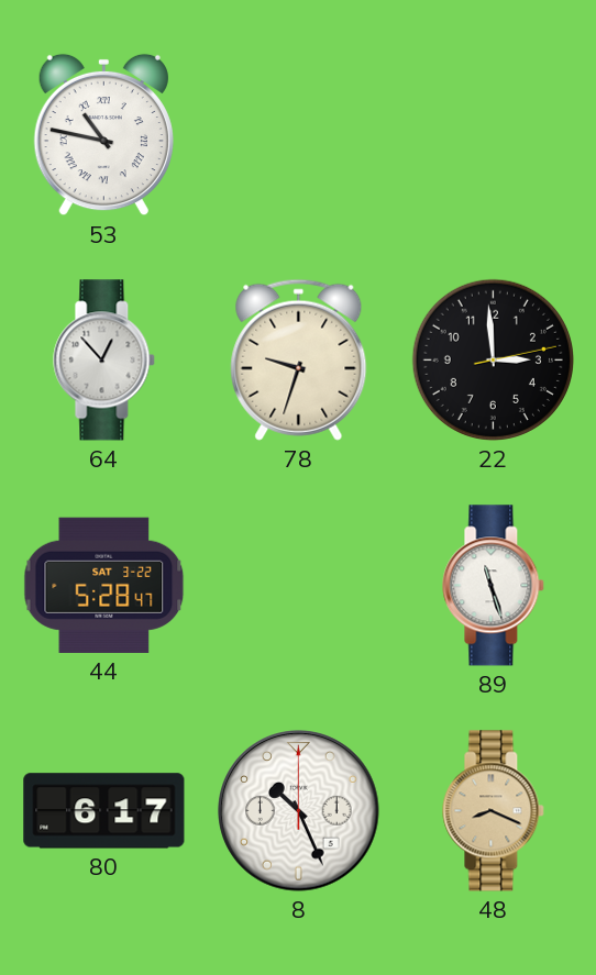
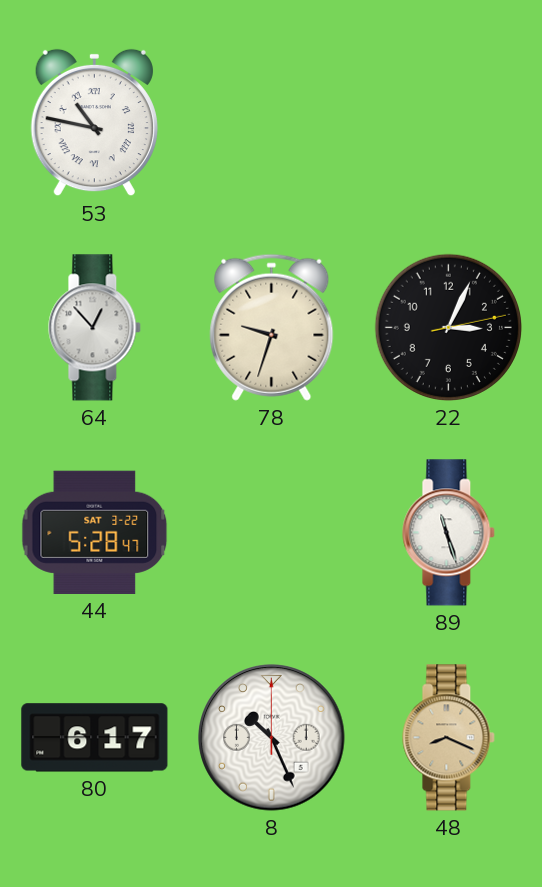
22: 2:59 -> 3:04 (448, 327)
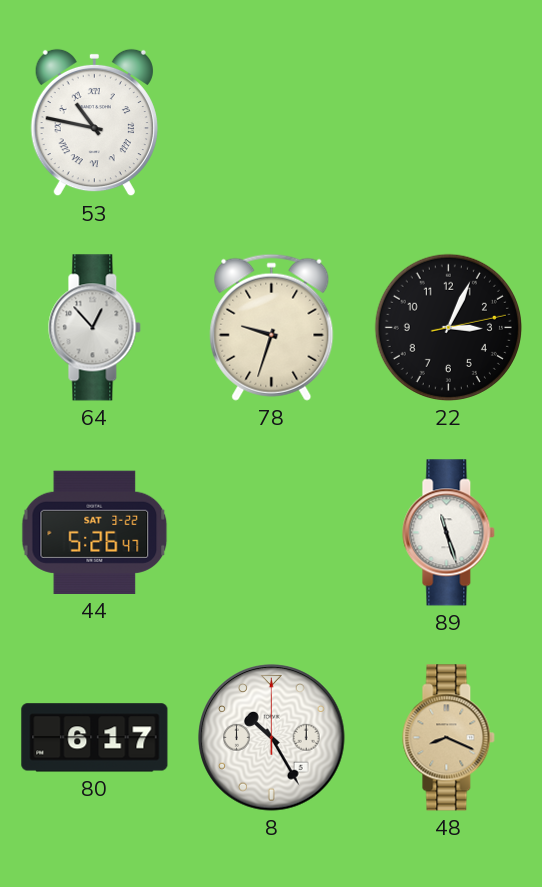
44: 5:28 -> 5:26 (95, 532)
8: 10:26 -> 10:25 (272, 738)
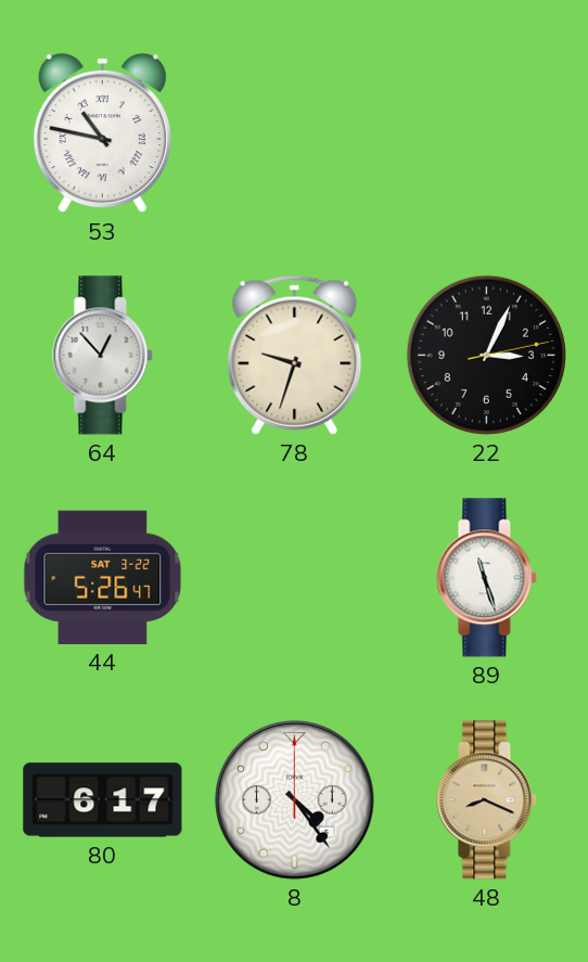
8: 10:25 -> 4:24 (295, 800)
